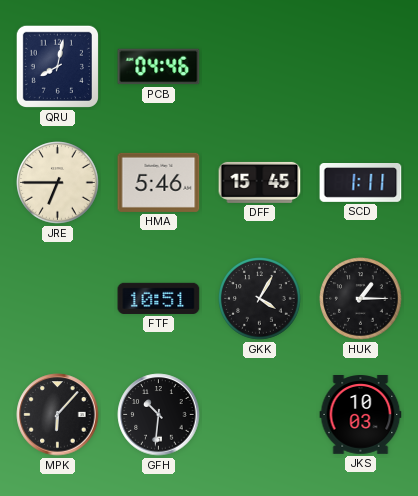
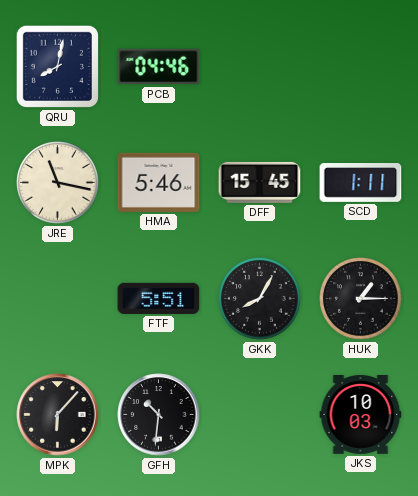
JRE: 6:45 -> 11:17 (58, 183)
FTF: 10:51 -> 5:51 (159, 298)
GKK: 4:05 -> 8:05 (260, 299)
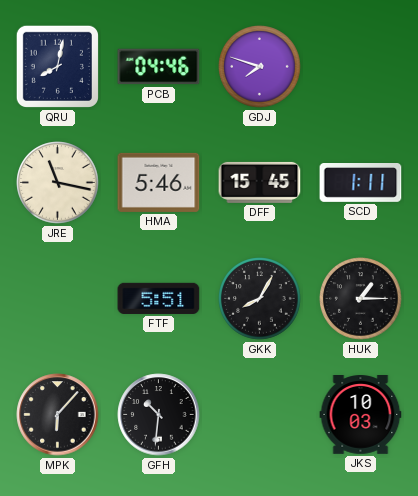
GDJ: none -> 7:48 (260, 67)
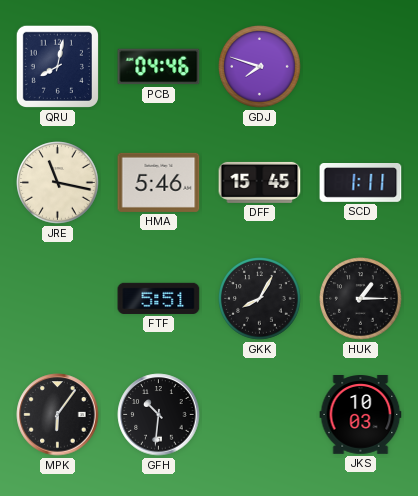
MPK: 6:07 -> 6:06 (58, 415)
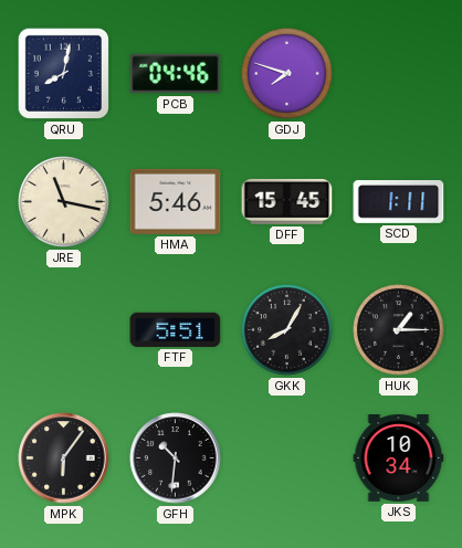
JKS: 10:03 -> 10:34 (399, 459)
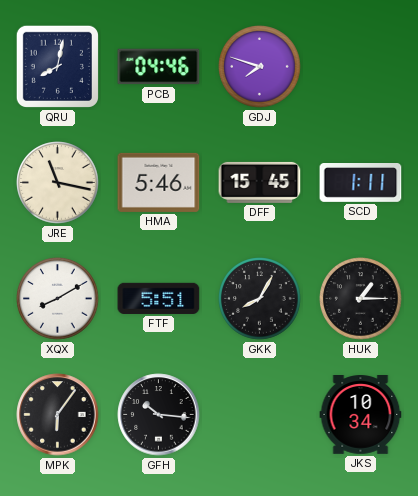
XQX: none -> 8:10 (58, 299)
GFH: 10:31 -> 10:16 (159, 415)
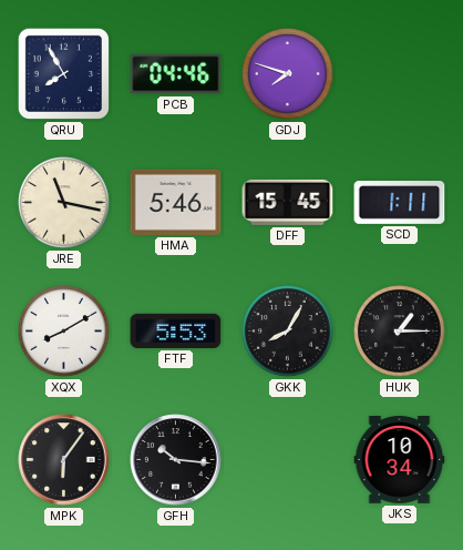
QRU: 8:02 -> 7:55 (63, 73)
FTF: 5:51 -> 5:53 (176, 330)
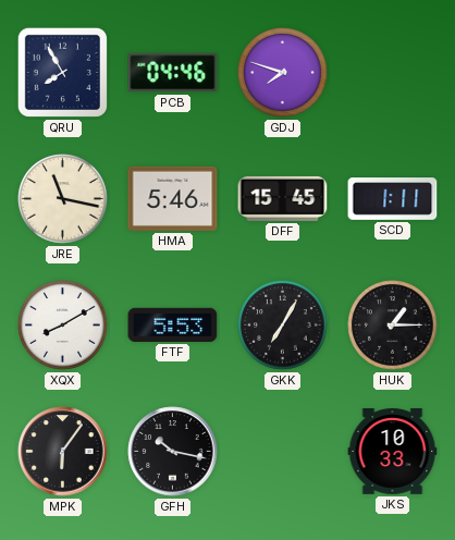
GKK: 8:05 -> 7:05 (283, 326)
GFH: 10:16 -> 10:17 (173, 452)
JKS: 10:34 -> 10:33 (393, 452)
